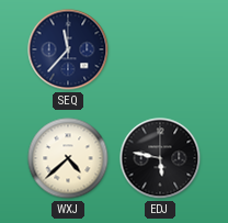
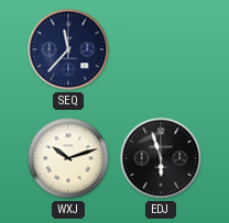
WXJ: 4:38 -> 10:12 (68, 158)
EDJ: 5:47 -> 5:57 (161, 158)
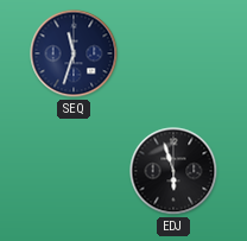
SEQ: 11:37 -> 11:33 (74, 53)
WXJ: 10:12 -> none (68, 158)
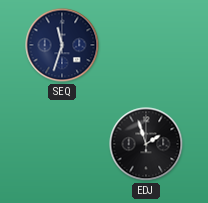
EDJ: 5:57 -> 1:57 (146, 144)
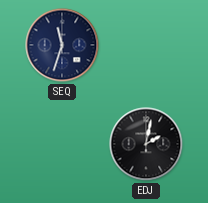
EDJ: 1:57 -> 2:02 (146, 144)
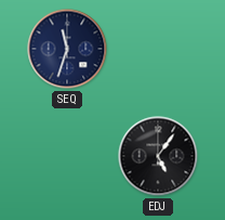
EDJ: 2:02 -> 5:06 (158, 156)
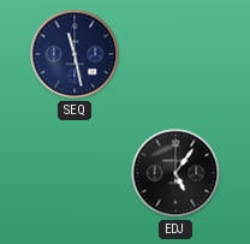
SEQ: 11:33 -> 11:28 (75, 54)
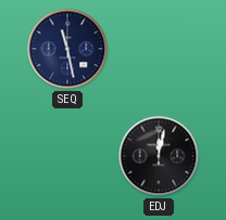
EDJ: 5:06 -> 12:02 (159, 156)
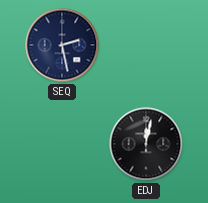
SEQ: 11:28 -> 2:28 (62, 45)
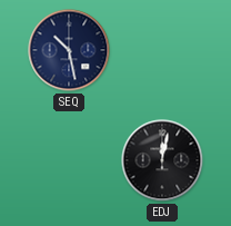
SEQ: 2:28 -> 10:28 (69, 50)
